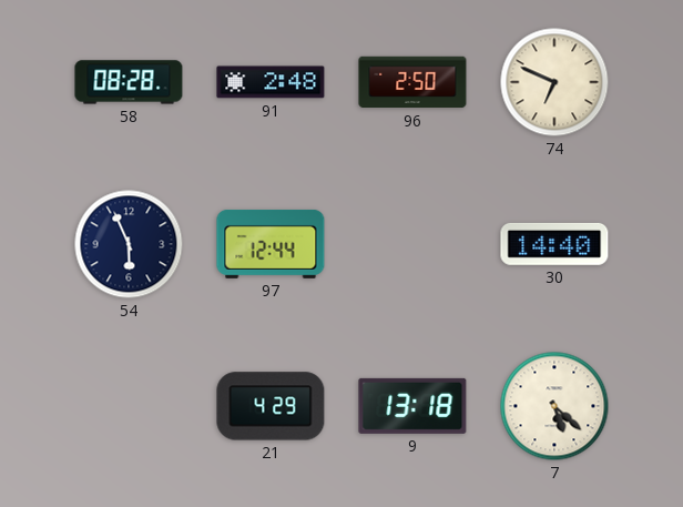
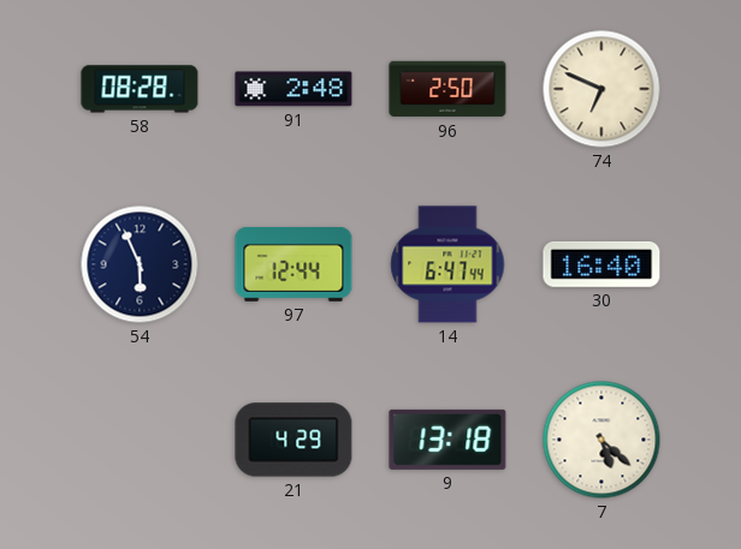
14: none -> 6:47 (447, 264)
30: 14:40 -> 16:40 (601, 264)
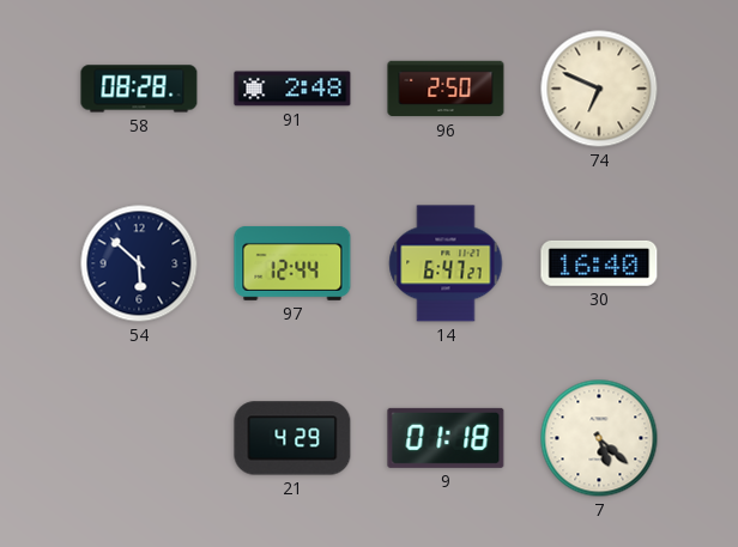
54: 5:56 -> 5:52 (139, 263)
14: 6:47:44 -> 6:47:27 (446, 263)
9: 13:18 -> 01:18 (446, 438)
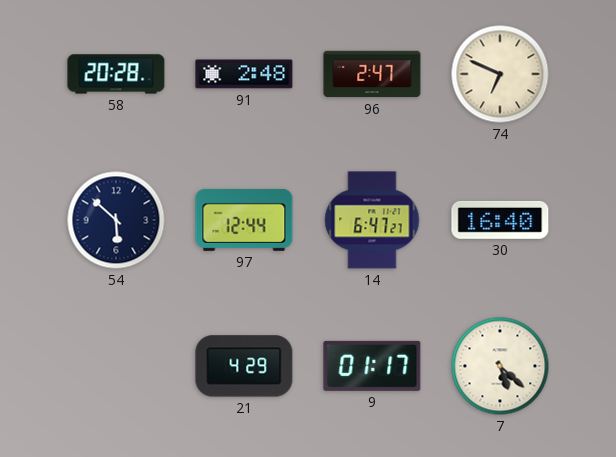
58: 08:28 -> 20:28 (116, 74)
96: 2:50 -> 2:47 (372, 74)
9: 01:18 -> 01:17 (372, 366)
